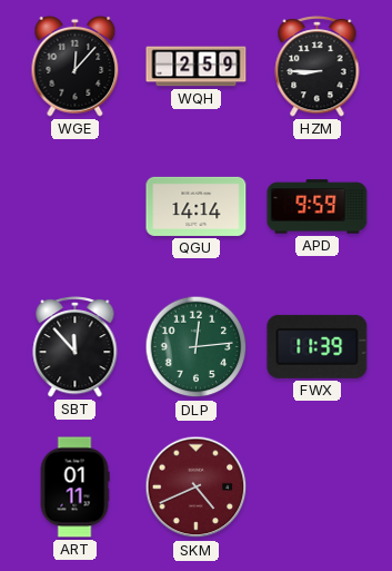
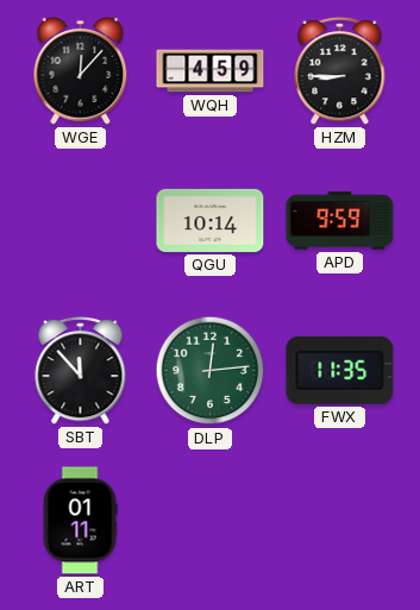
WQH: 2:59 -> 4:59 (211, 71)
QGU: 14:14 -> 10:14 (211, 220)
FWX: 11:39 -> 11:35 (340, 370)
SKM: 4:41 -> none (197, 488)
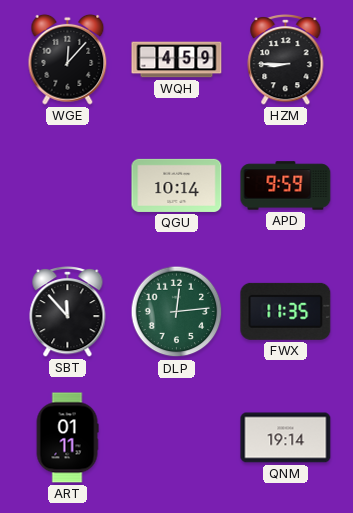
QNM: none -> 19:14 (286, 438)
